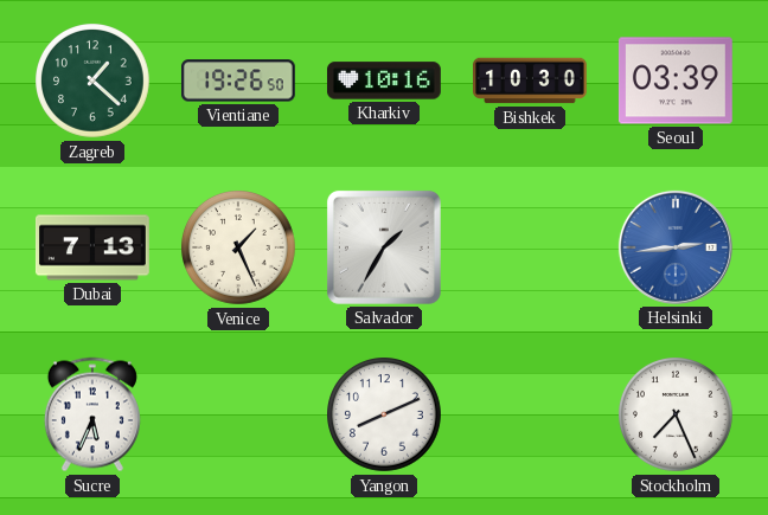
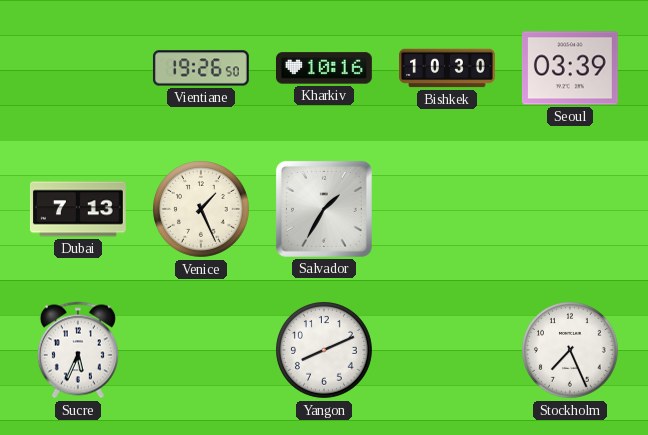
Zagreb: 1:22 -> none (94, 82)
Helsinki: 2:44 -> none (676, 247)
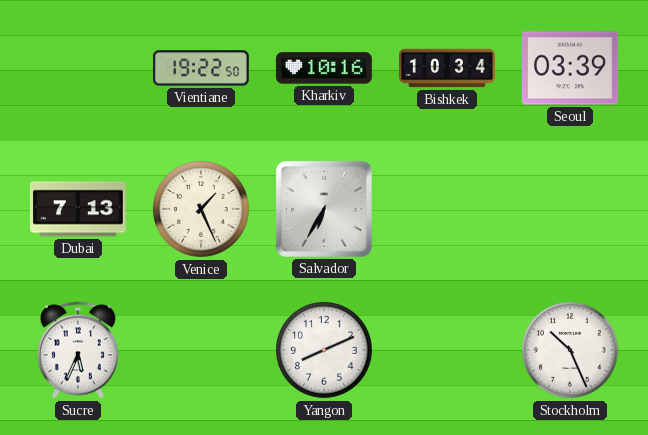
Vientiane: 19:26 -> 19:22 (201, 68)
Bishkek: 10:30 -> 10:34 (448, 68)
Salvador: 1:35 -> 6:35 (324, 209)
Stockholm: 7:26 -> 10:26 (571, 351)
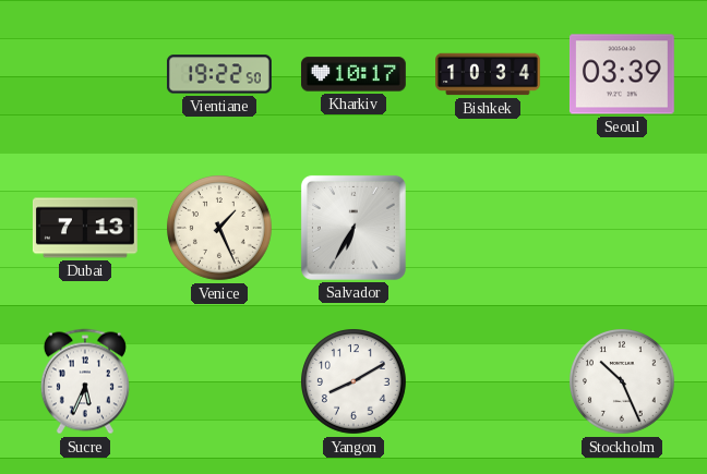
Kharkiv: 10:16 -> 10:17 (353, 74)
Yangon: 8:11 -> 8:10 (355, 382)
